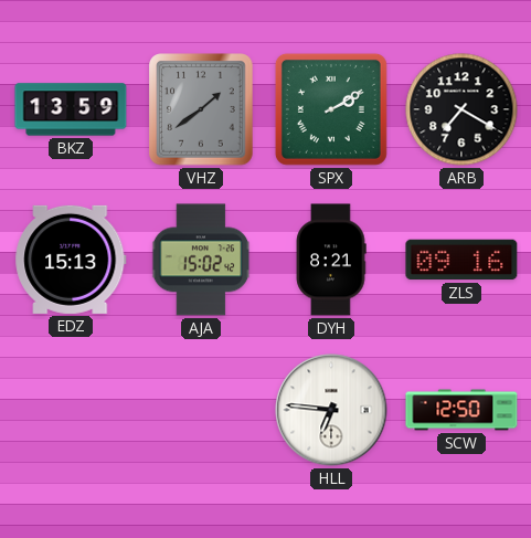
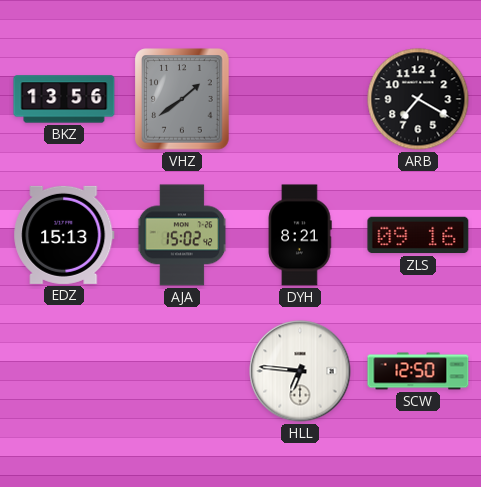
BKZ: 13:59 -> 13:56 (64, 99)
SPX: 2:10 -> none (331, 109)
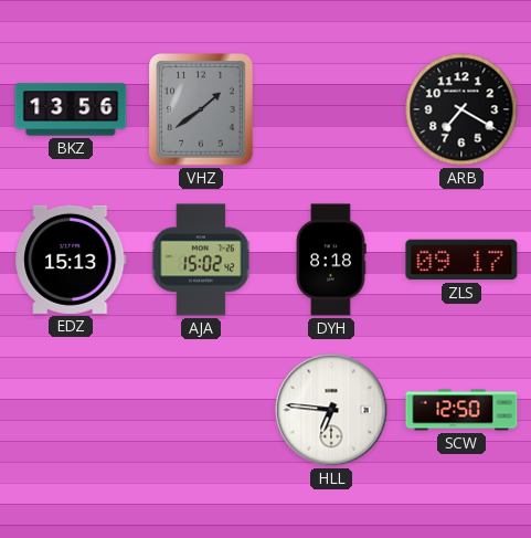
DYH: 8:21 -> 8:18 (331, 260)
ZLS: 09:16 -> 09:17 (461, 260)
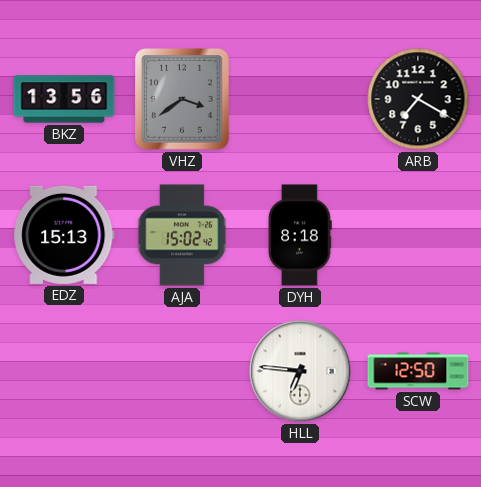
VHZ: 1:39 -> 3:39 (182, 99)
ZLS: 09:17 -> none (461, 260)
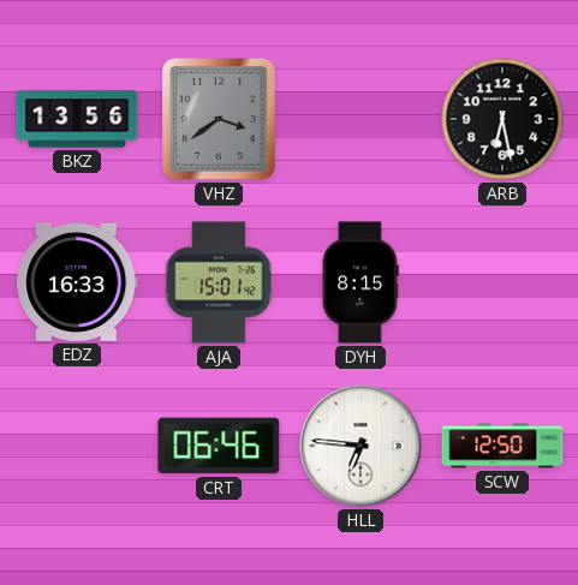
ARB: 7:20 -> 6:28 (502, 119)
EDZ: 15:13 -> 16:33 (77, 282)
AJA: 15:02 -> 15:01 (219, 282)
DYH: 8:18 -> 8:15 (360, 282)
CRT: none -> 06:46 (219, 446)
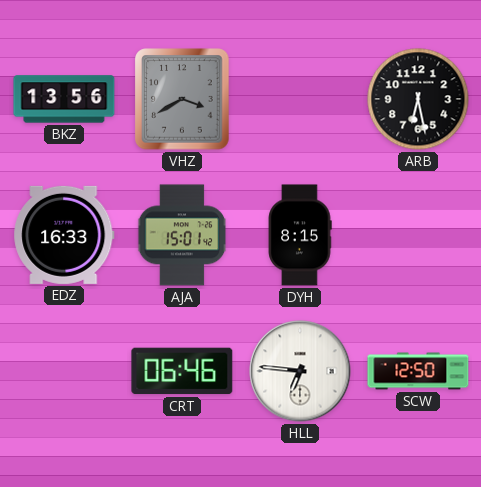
VHZ: 3:39 -> 3:40 (182, 99)
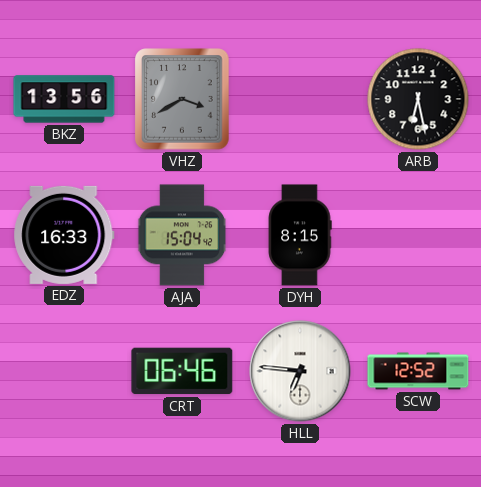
AJA: 15:01 -> 15:04 (182, 235)
SCW: 12:50 -> 12:52 (418, 371)
